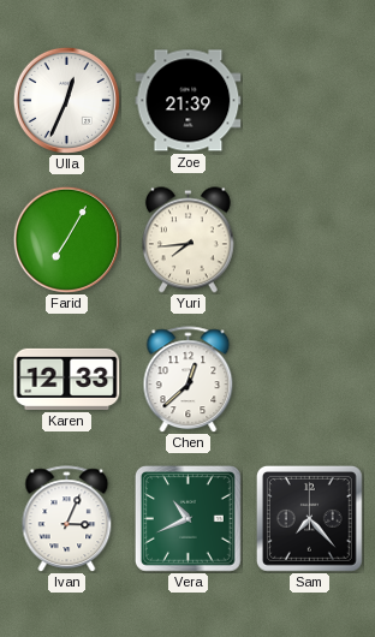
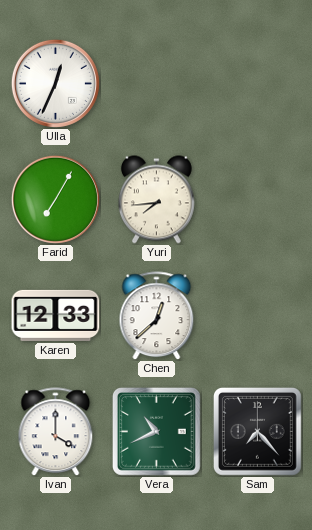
Zoe: 21:39 -> none (189, 101)
Ivan: 3:04 -> 4:00 (56, 432)
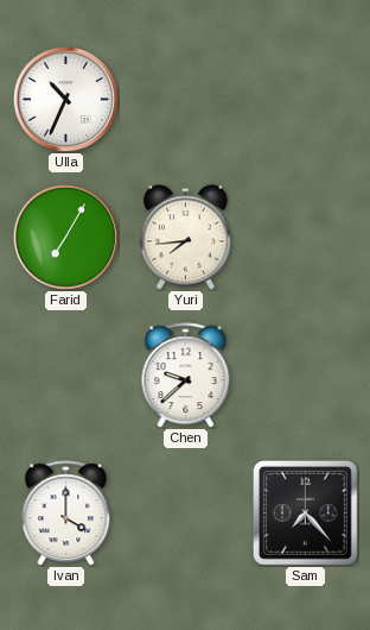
Ulla: 12:34 -> 10:34 (65, 99)
Karen: 12:33 -> none (56, 315)
Chen: 12:38 -> 9:38 (186, 376)
Vera: 10:41 -> none (156, 431)
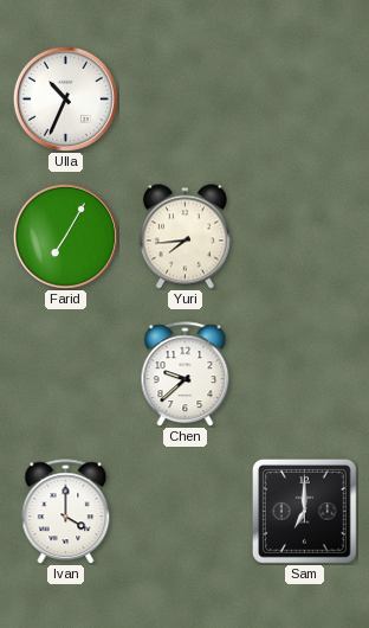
Sam: 7:23 -> 7:00 (304, 511)
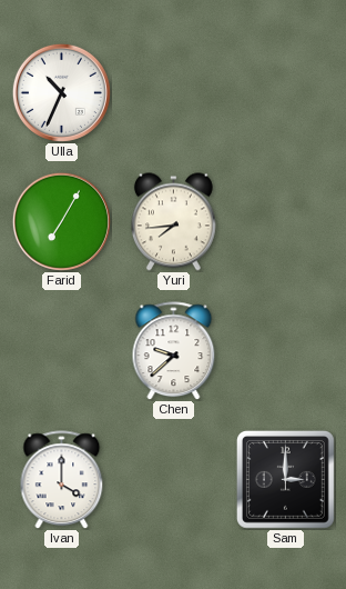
Sam: 7:00 -> 3:00 (285, 479)
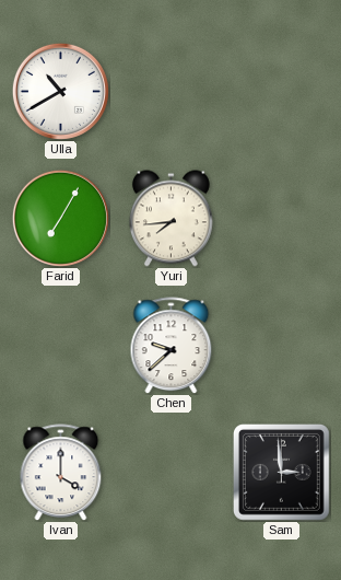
Ulla: 10:34 -> 10:40 (60, 91)
Sam: 3:00 -> 2:59 (281, 472)
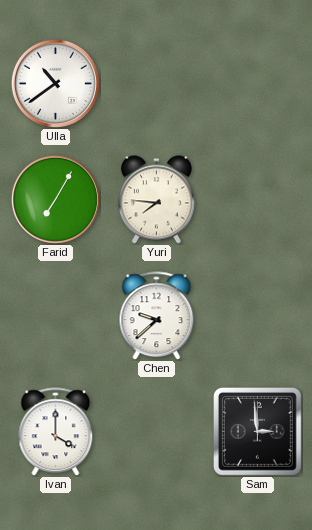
Ulla: 10:40 -> 10:39 (55, 83)
Yuri: 7:44 -> 7:46 (156, 200)
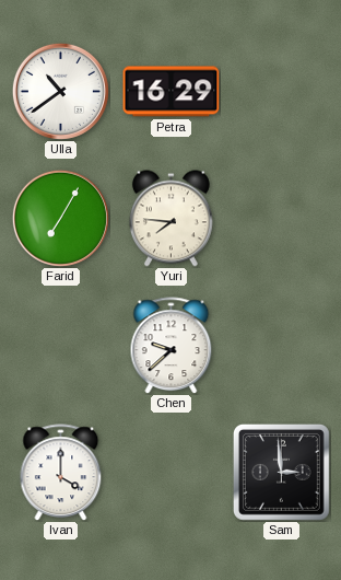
Petra: none -> 16:29 (172, 92)
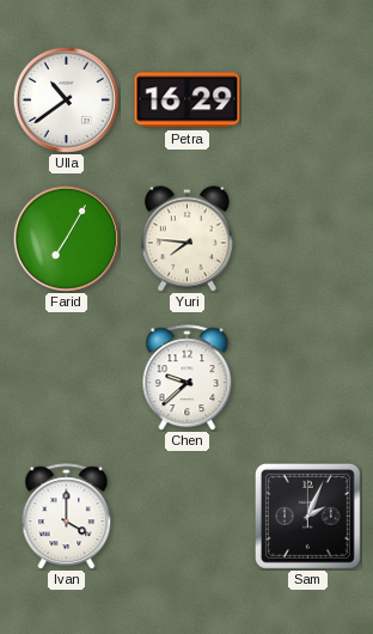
Sam: 2:59 -> 2:04 (307, 516)
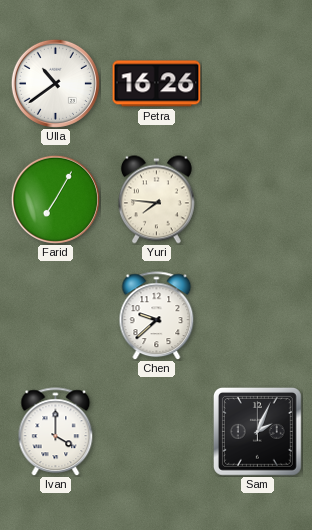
Petra: 16:29 -> 16:26 (157, 84)
